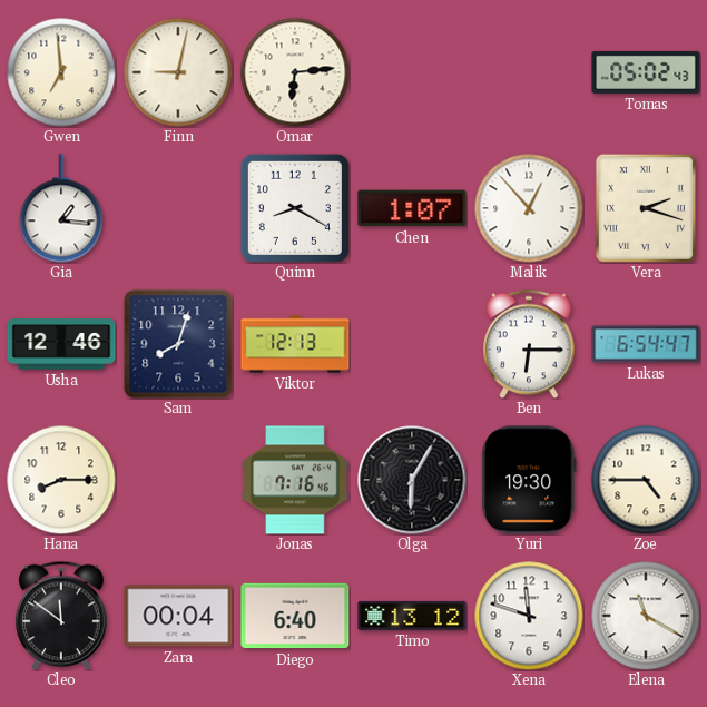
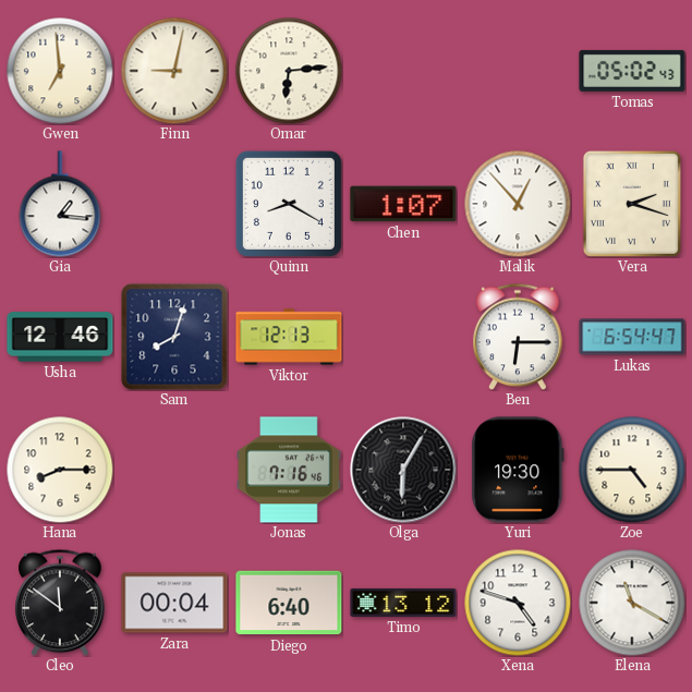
Xena: 11:48 -> 4:48 (518, 603)
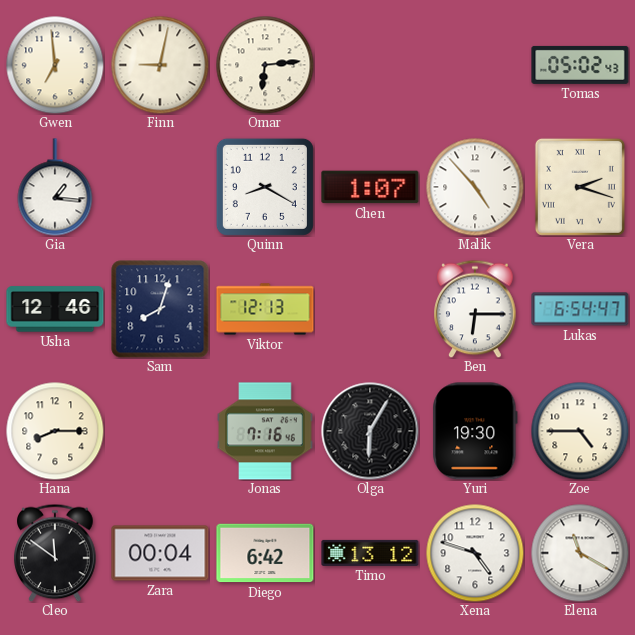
Malik: 12:53 -> 4:53 (475, 187)
Diego: 6:40 -> 6:42 (265, 553)
